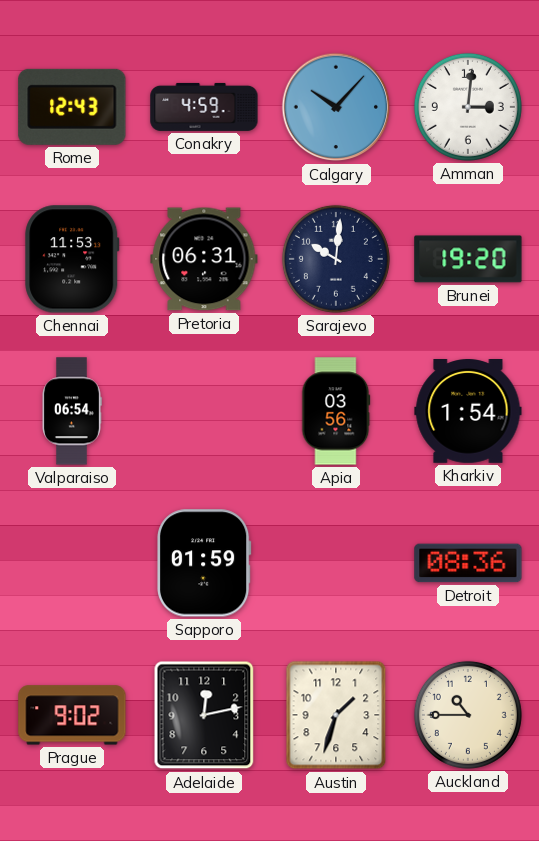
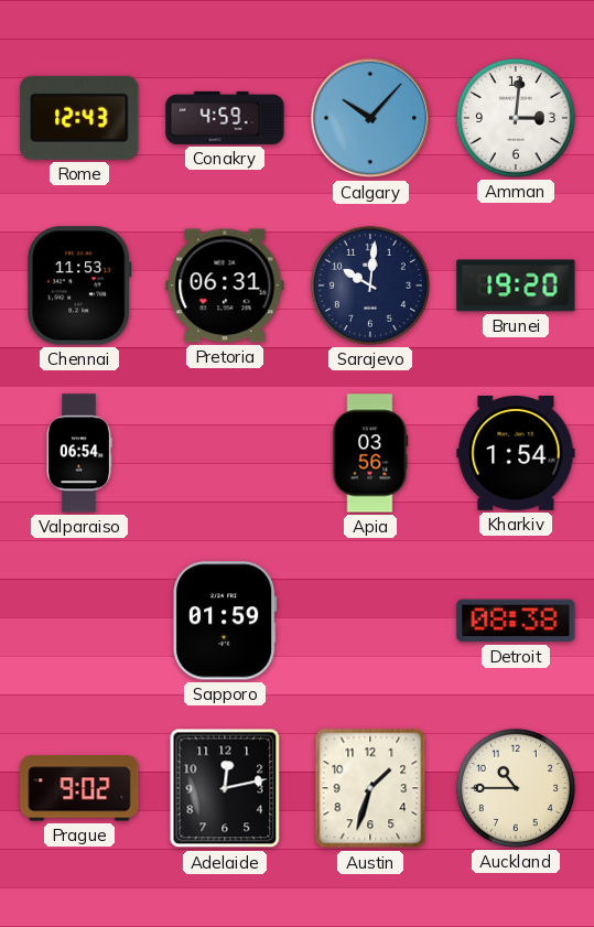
Detroit: 08:36 -> 08:38 (516, 621)
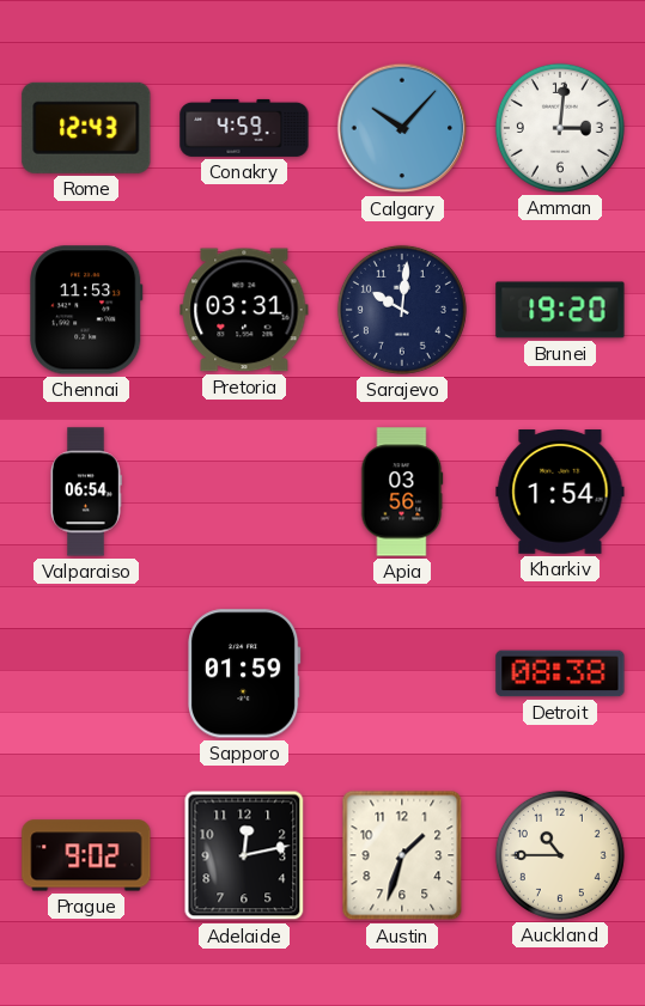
Pretoria: 06:31 -> 03:31 (244, 310)
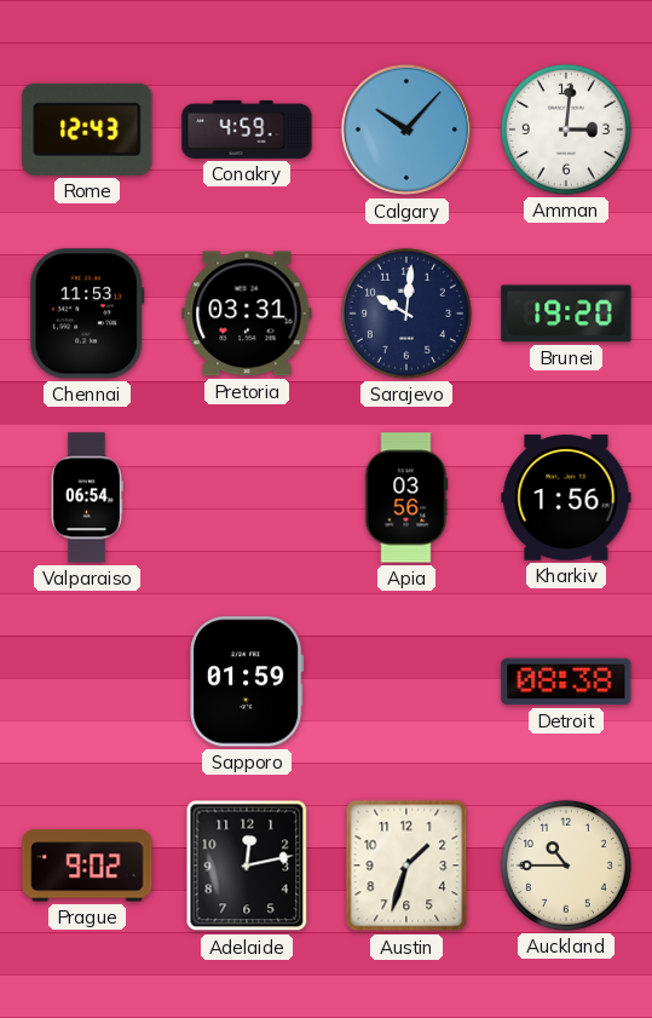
Kharkiv: 1:54 -> 1:56 (566, 499)
